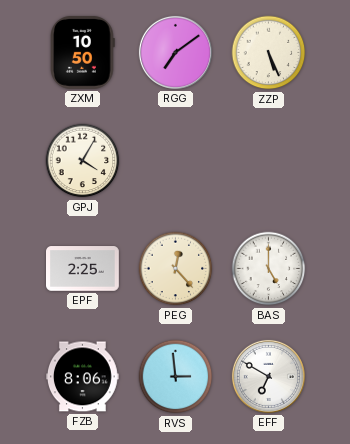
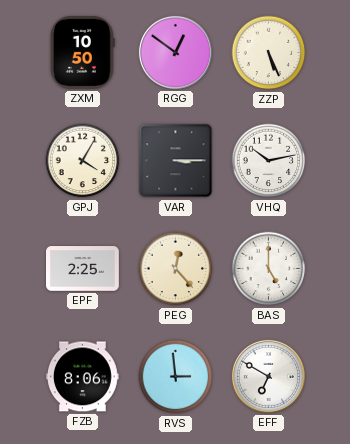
RGG: 7:09 -> 12:51 (175, 52)
VAR: none -> 3:15 (176, 161)
VHQ: none -> 10:13 (269, 161)
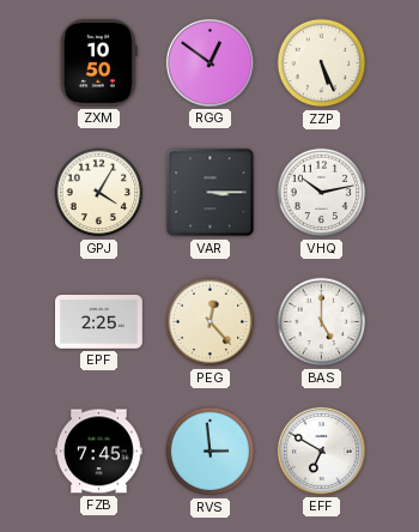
FZB: 8:06 -> 7:45 (99, 452)
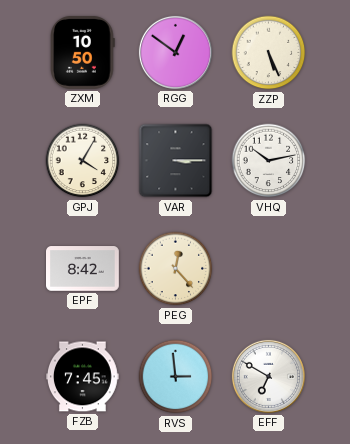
EPF: 2:25 -> 8:42 (83, 269)
BAS: 5:00 -> none (322, 322)
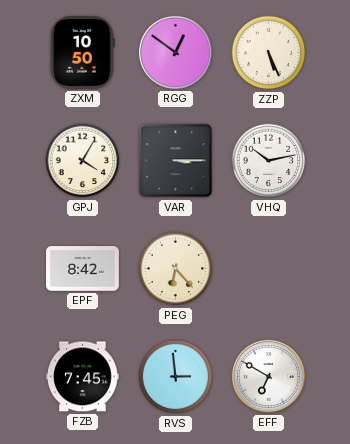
PEG: 12:23 -> 6:23 (176, 269)
